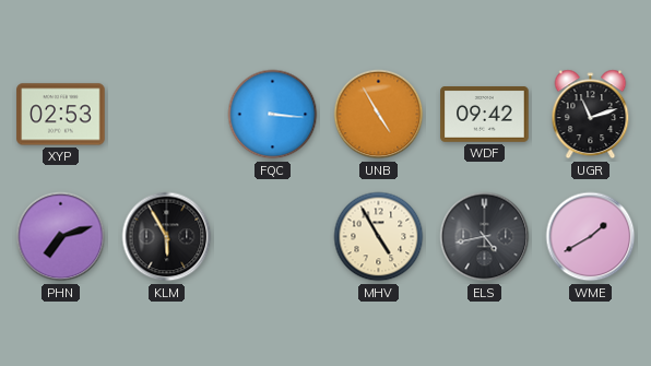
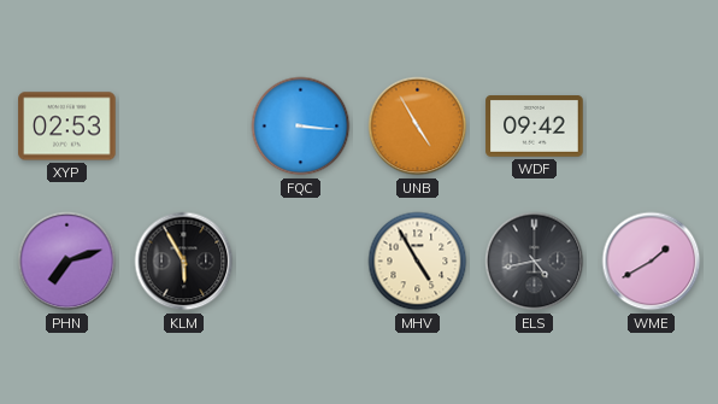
UGR: 11:12 -> none (591, 115)
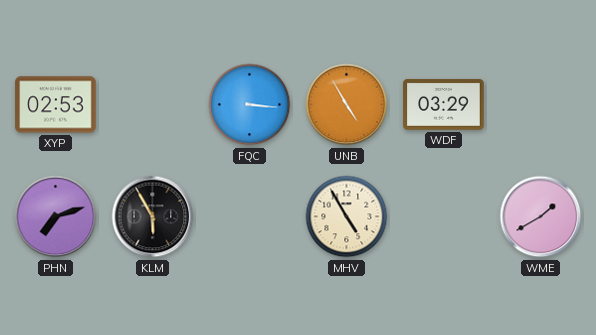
WDF: 09:42 -> 03:29 (444, 105)
ELS: 4:43 -> none (535, 262)
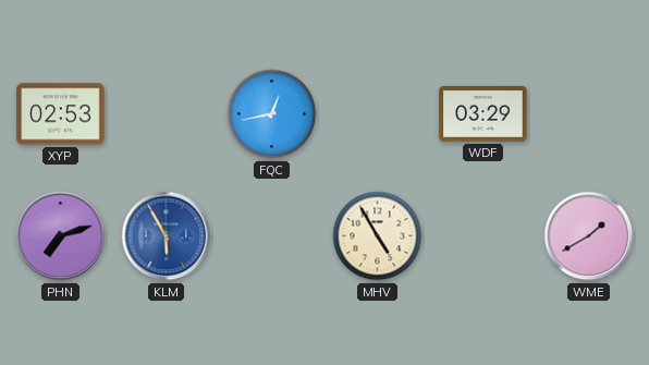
FQC: 3:16 -> 12:43 (272, 114)
UNB: 4:55 -> none (347, 105)
KLM dial: black -> blue (167, 236)
